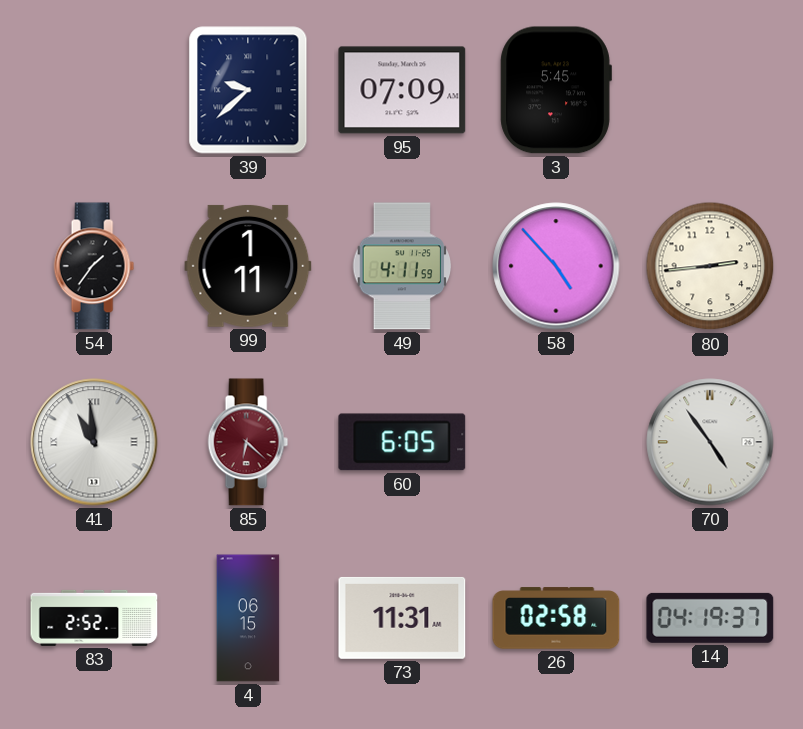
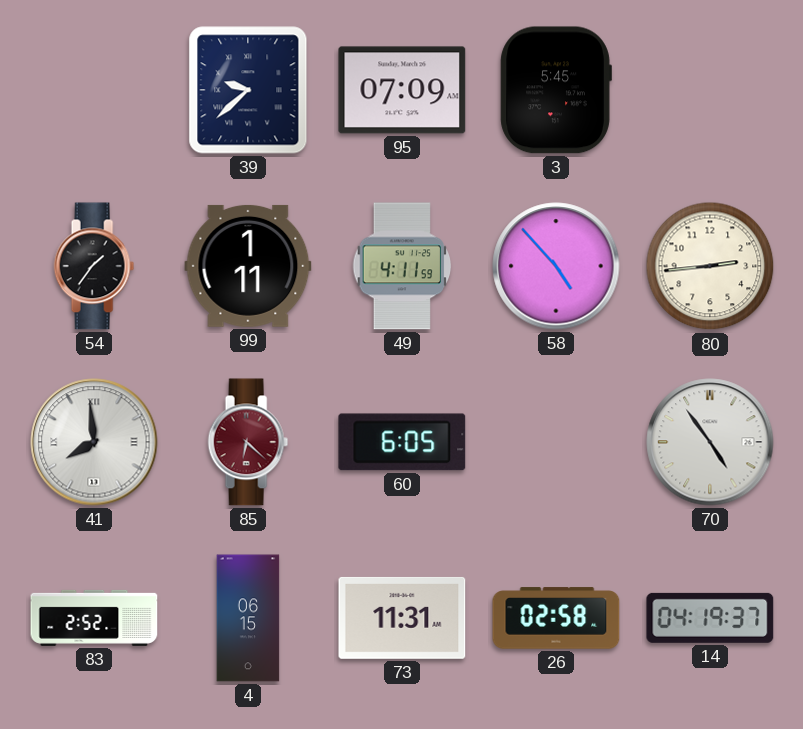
41: 10:59 -> 7:59 (94, 442)
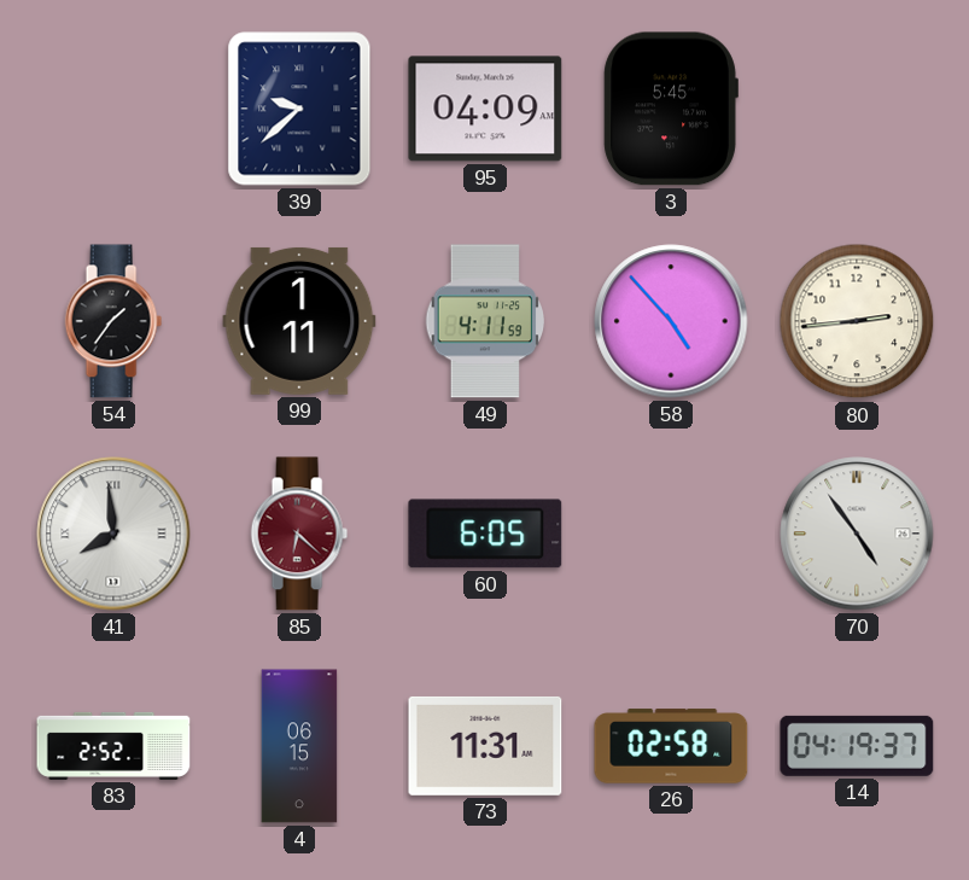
95: 07:09 -> 04:09 (485, 109)
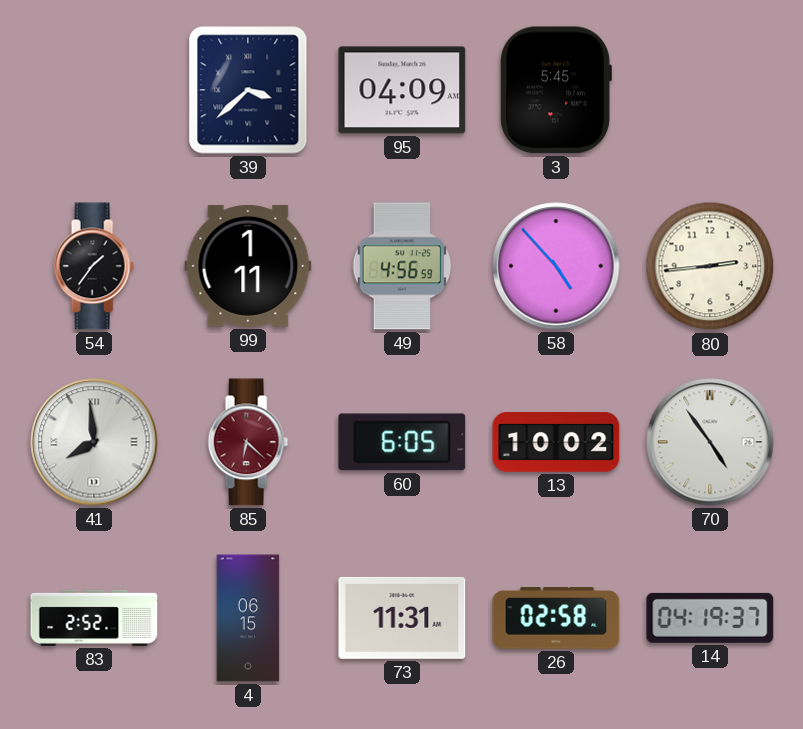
39: 9:38 -> 3:38 (248, 90)
49: 4:11 -> 4:56 (402, 266)
13: none -> 10:02 (556, 442)
